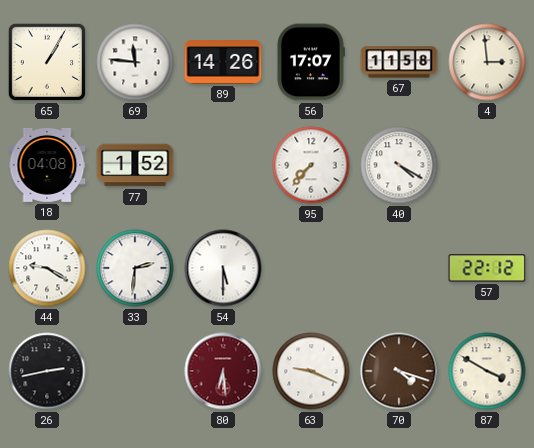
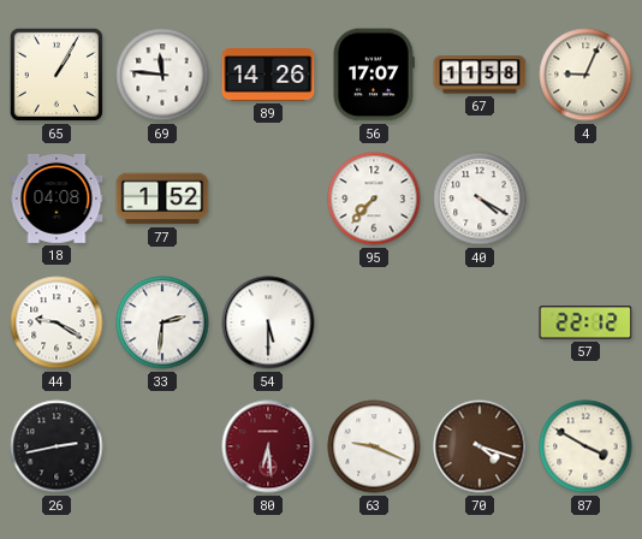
4: 2:59 -> 9:04 (585, 75)
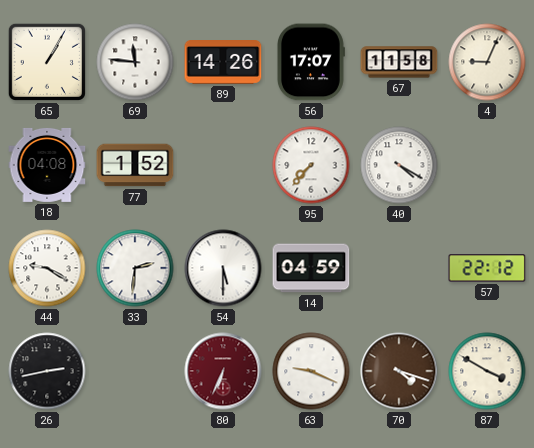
14: none -> 04:59 (311, 268)
80: 6:29 -> 6:34 (223, 371)
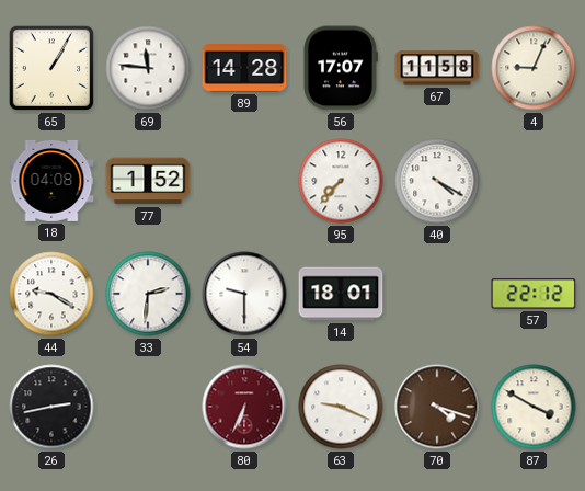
89: 14:26 -> 14:28 (244, 69)
54: 5:30 -> 9:30 (244, 294)
14: 04:59 -> 18:01 (341, 294)
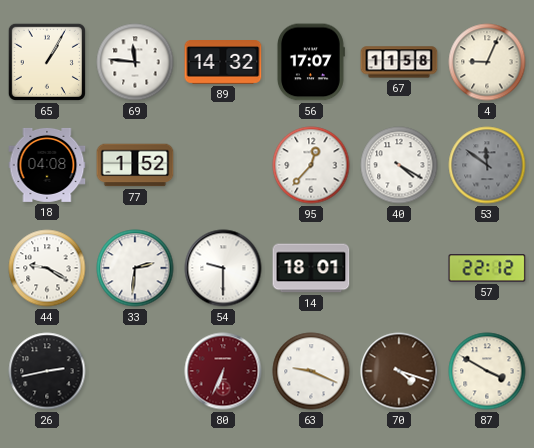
89: 14:28 -> 14:32 (223, 63)
95: 7:37 -> 12:37 (311, 165)
53: none -> 11:51 (487, 165)
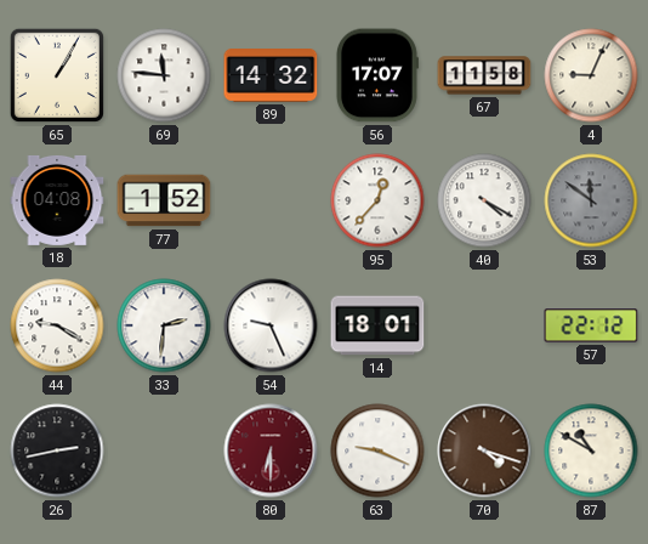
54: 9:30 -> 9:26 (271, 325)
80: 6:34 -> 6:30 (271, 450)
87: 3:50 -> 10:50 (591, 450)
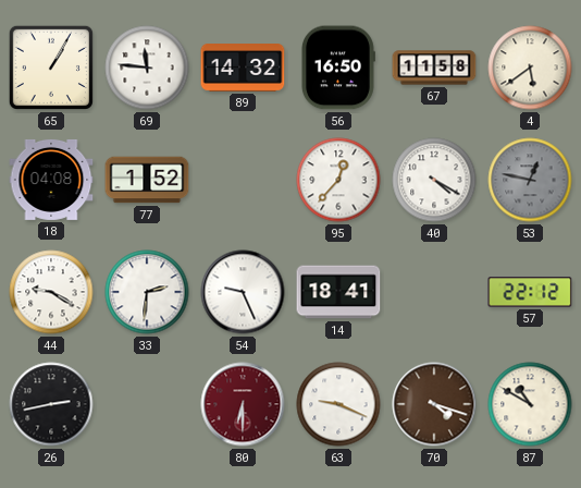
56: 17:07 -> 16:50 (337, 68)
4: 9:04 -> 5:39 (530, 68)
53: 11:51 -> 12:47 (530, 180)
14: 18:01 -> 18:41 (338, 292)
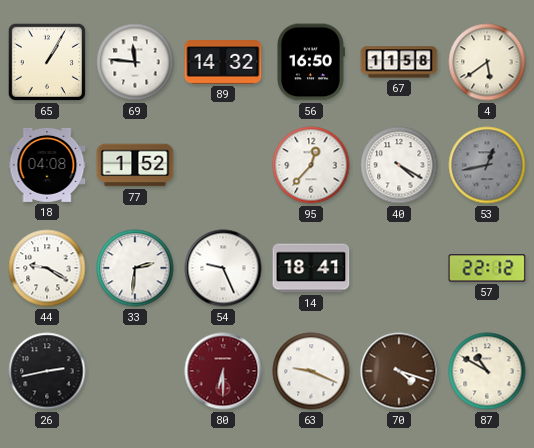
53: 12:47 -> 12:43 (487, 165)
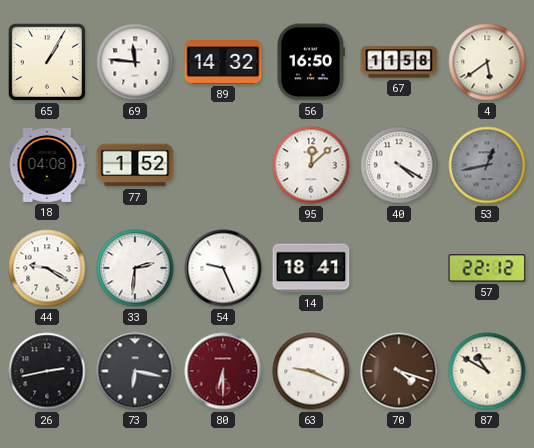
95: 12:37 -> 12:08 (311, 165)
73: none -> 6:17 (135, 371)
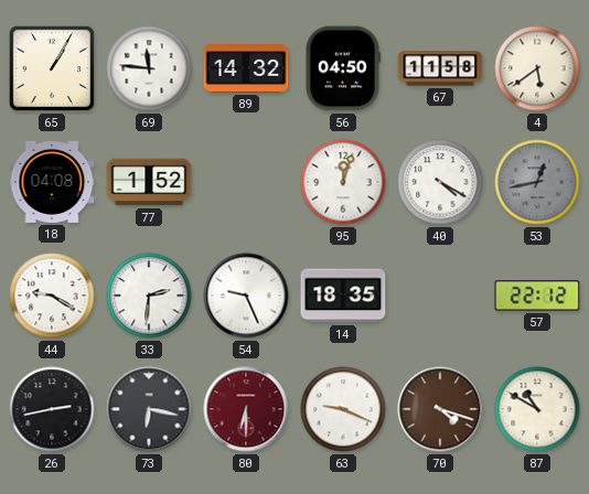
56: 16:50 -> 04:50 (342, 68)
95: 12:08 -> 12:03 (343, 182)
14: 18:41 -> 18:35 (343, 296)
